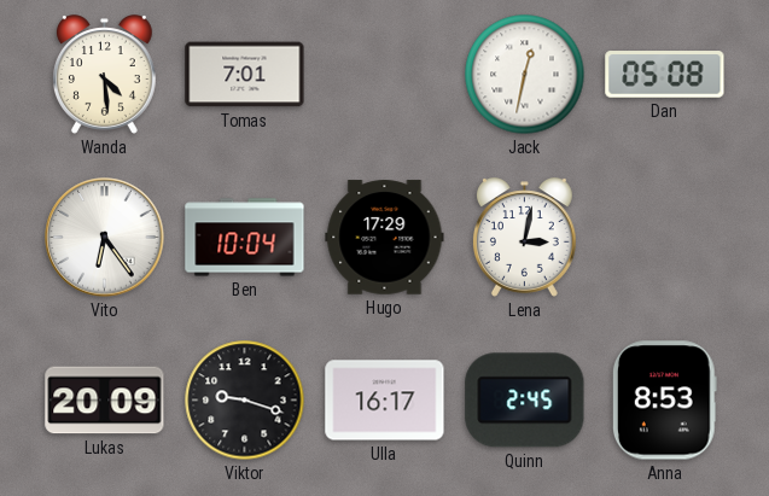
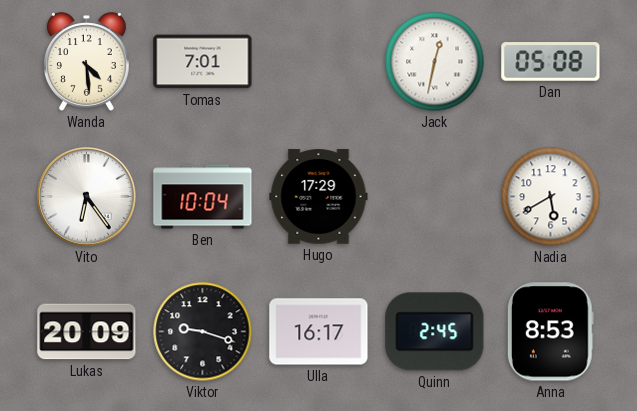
Lena: 3:02 -> none (524, 238)
Nadia: none -> 5:40 (551, 197)
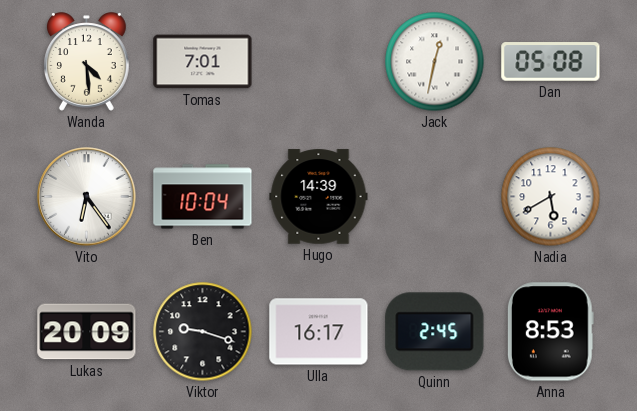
Hugo: 17:29 -> 14:39 (319, 197)
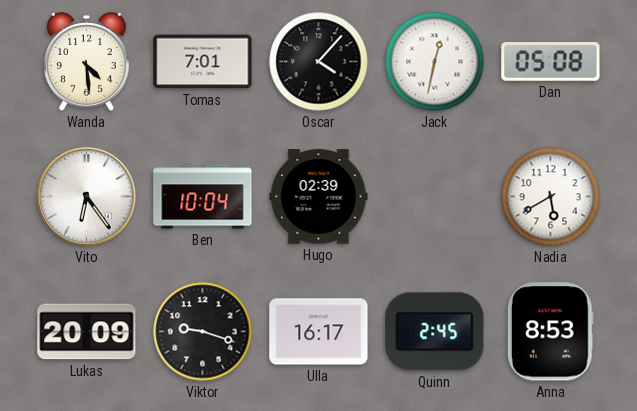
Oscar: none -> 4:07 (319, 62)
Hugo: 14:39 -> 02:39 (319, 197)
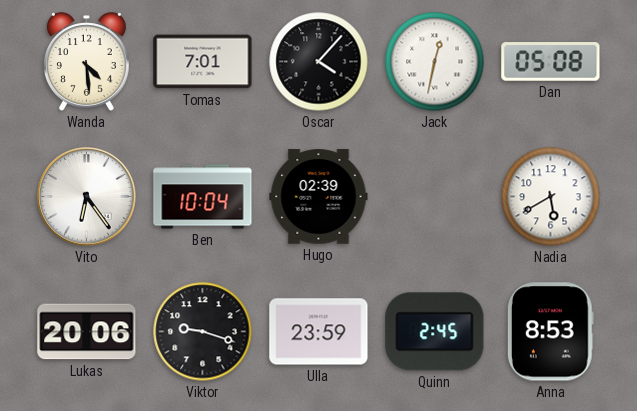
Lukas: 20:09 -> 20:06 (87, 332)
Ulla: 16:17 -> 23:59 (319, 332)
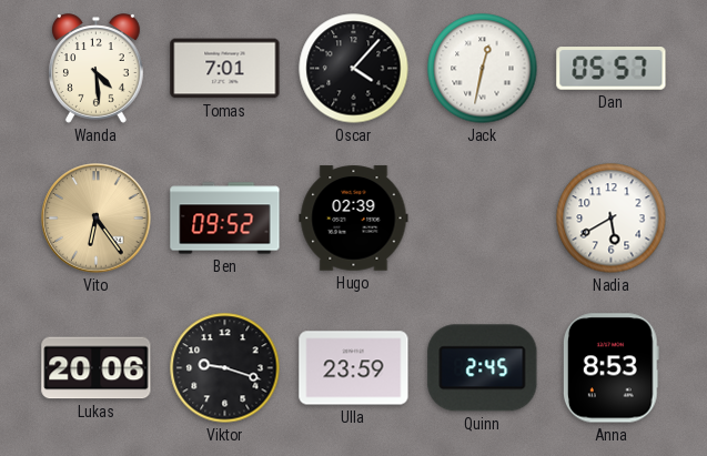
Dan: 05:08 -> 05:57 (612, 69)
Vito dial: white -> champagne (97, 219)
Ben: 10:04 -> 09:52 (225, 219)
